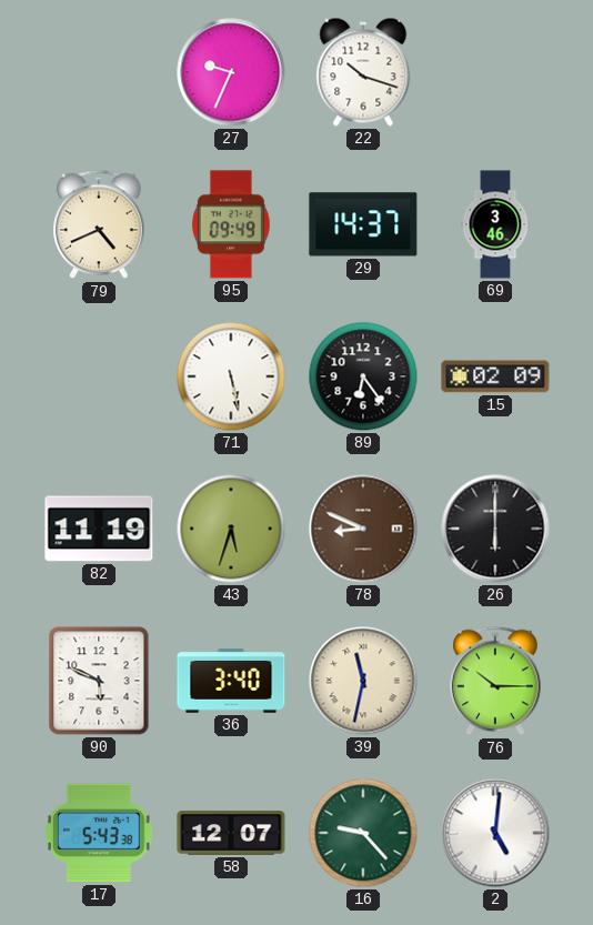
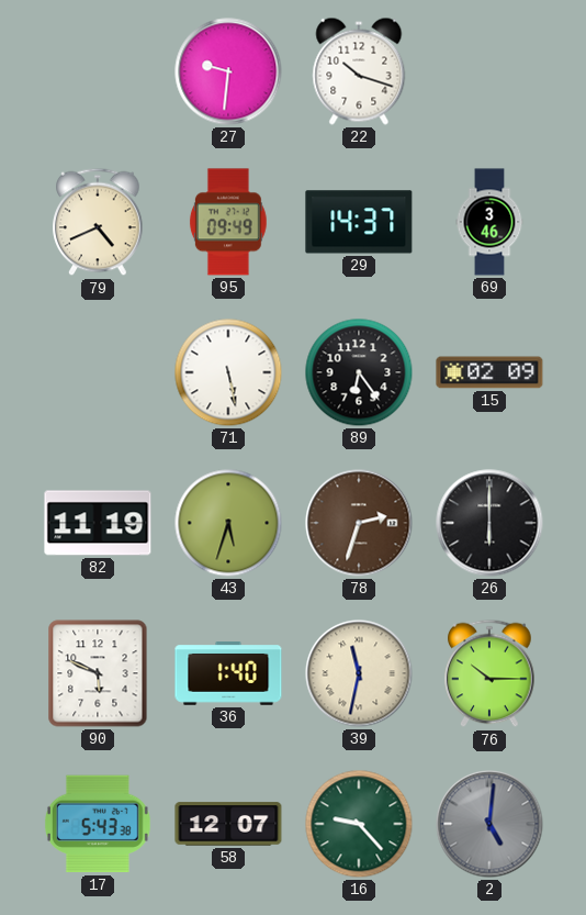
27: 9:34 -> 9:31 (228, 71)
78: 8:49 -> 2:33 (359, 523)
36: 3:40 -> 1:40 (228, 673)
2 dial: white -> grey (489, 824)
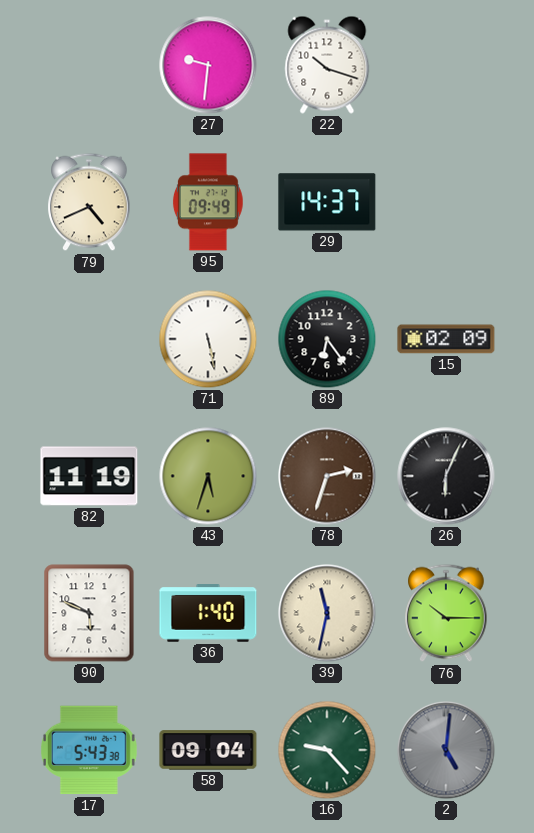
69: 3:46 -> none (489, 222)
26: 6:00 -> 6:04 (446, 476)
58: 12:07 -> 09:04 (208, 750)
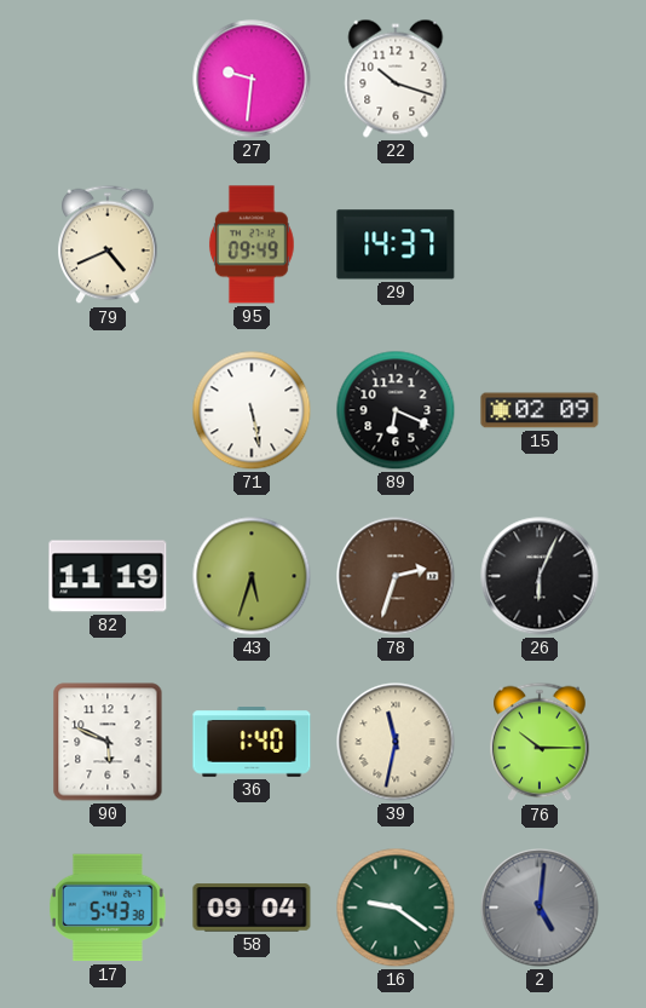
89: 6:24 -> 6:19 (396, 410)
16: 9:23 -> 9:21 (396, 908)
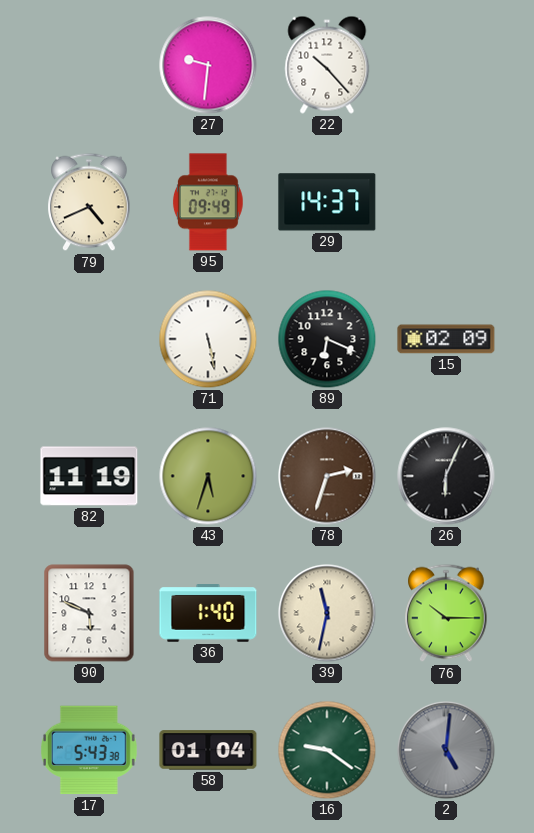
22: 10:18 -> 10:23 (327, 65)
58: 09:04 -> 01:04 (208, 750)
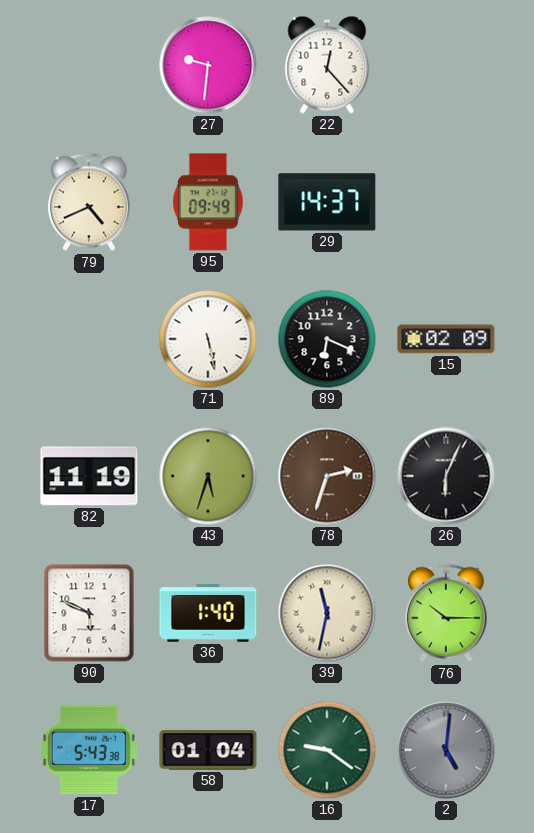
22: 10:23 -> 12:23 (327, 65)
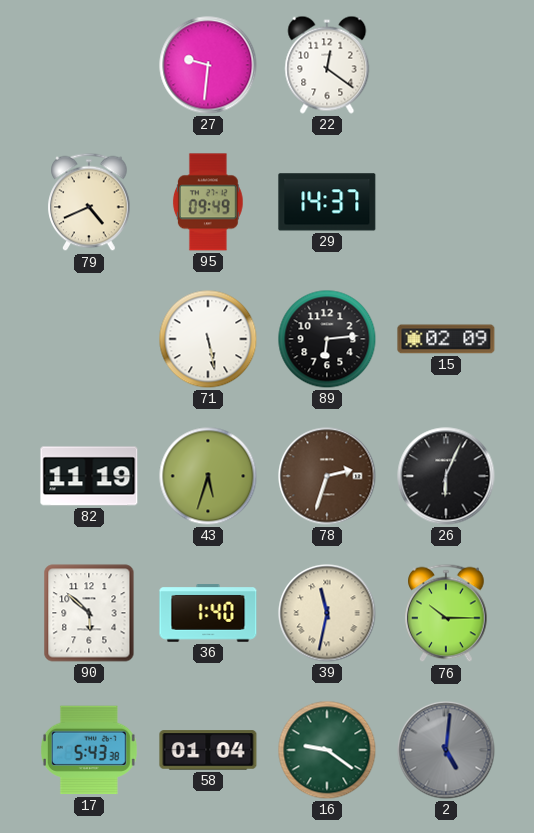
22: 12:23 -> 12:21 (327, 65)
89: 6:19 -> 6:14 (327, 339)
90: 5:49 -> 5:52 (89, 613)
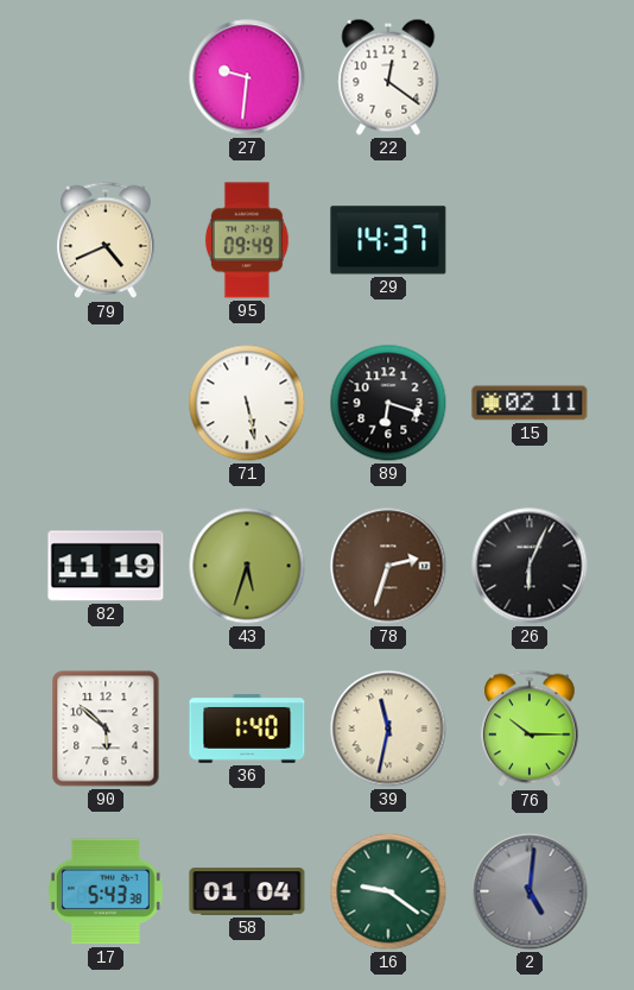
89: 6:14 -> 6:18 (388, 403)
15: 02:09 -> 02:11 (530, 403)
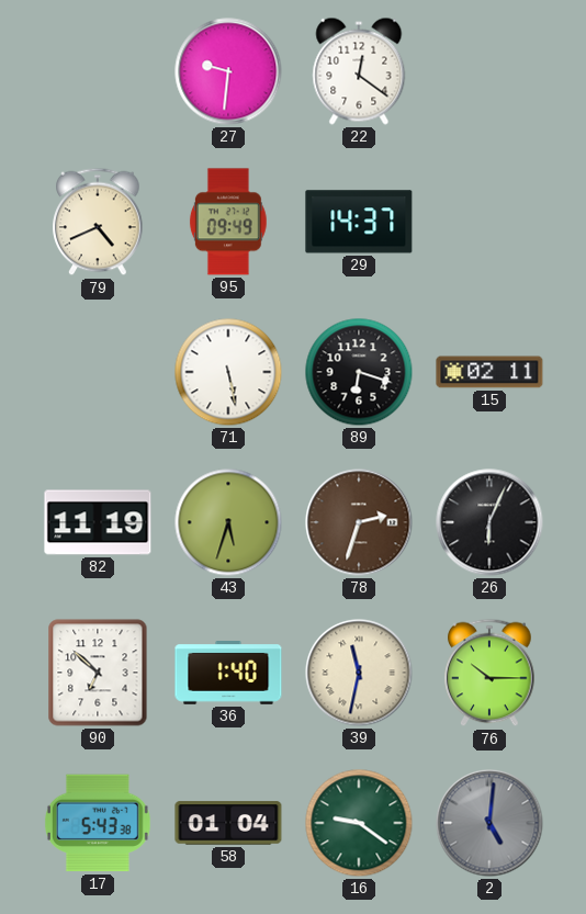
90: 5:52 -> 6:52 (98, 673)
